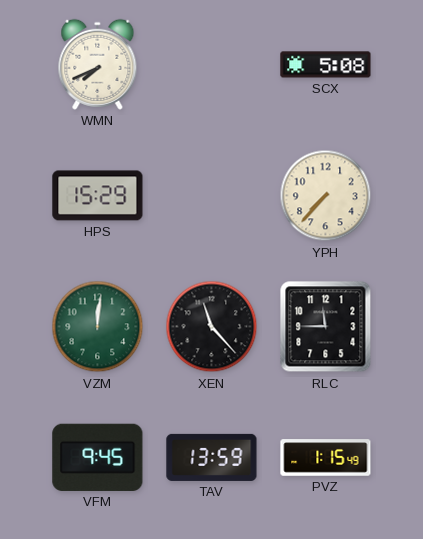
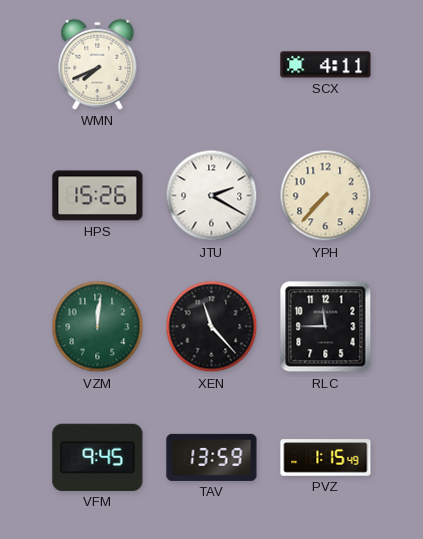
SCX: 5:08 -> 4:11 (326, 65)
HPS: 15:29 -> 15:26 (98, 196)
JTU: none -> 2:20 (212, 196)
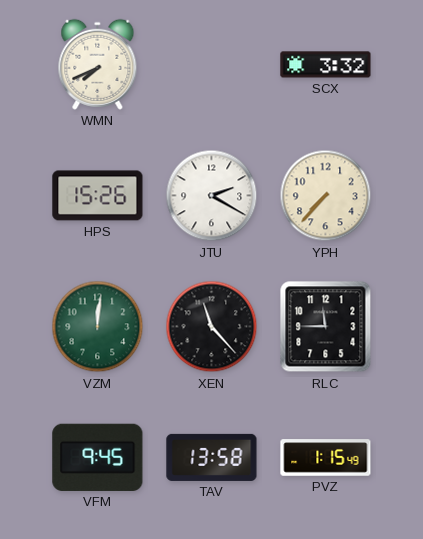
SCX: 4:11 -> 3:32 (326, 65)
TAV: 13:59 -> 13:58 (212, 457)
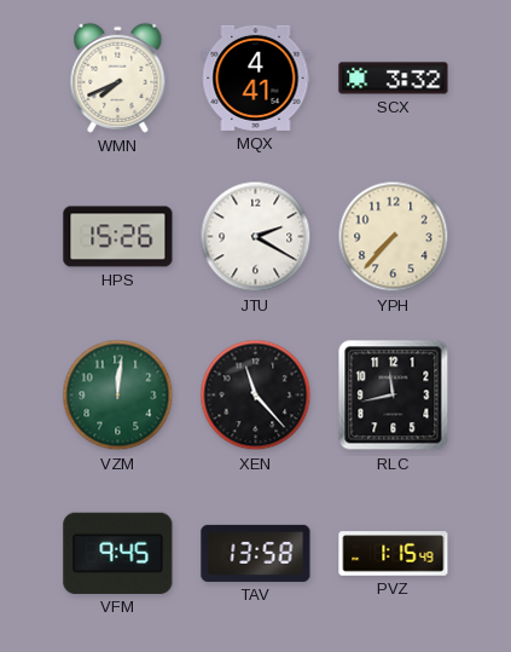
MQX: none -> 4:41 (256, 77)
RLC: 11:45 -> 11:43 (394, 396)
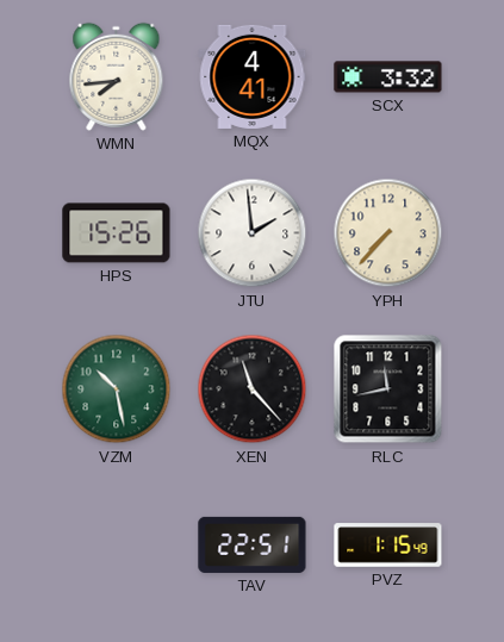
WMN: 7:41 -> 7:44 (117, 76)
JTU: 2:20 -> 1:59 (253, 233)
VZM: 12:01 -> 10:28 (117, 389)
VFM: 9:45 -> none (118, 553)
TAV: 13:58 -> 22:51 (253, 544)
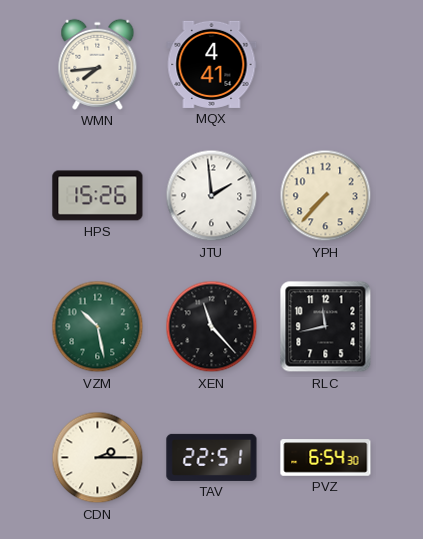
SCX: 3:32 -> none (388, 77)
CDN: none -> 2:15 (98, 458)
PVZ: 1:15 -> 6:54 (326, 458)
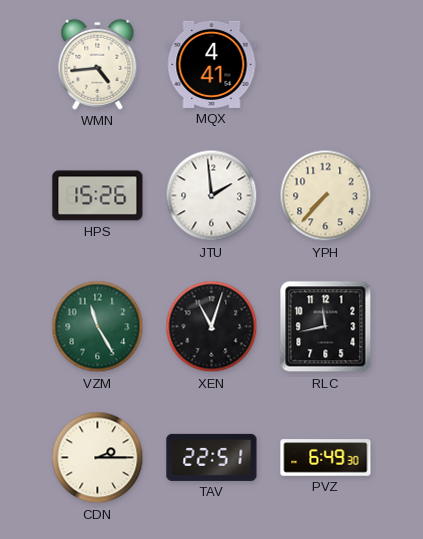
WMN: 7:44 -> 4:44 (98, 64)
VZM: 10:28 -> 11:25 (98, 327)
XEN: 11:23 -> 11:03 (212, 327)
PVZ: 6:54 -> 6:49 (326, 458)
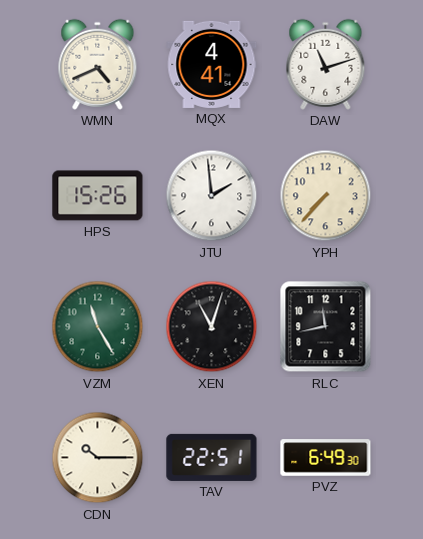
WMN: 4:44 -> 4:41 (98, 64)
DAW: none -> 11:12 (326, 64)
CDN: 2:15 -> 10:15 (98, 458)
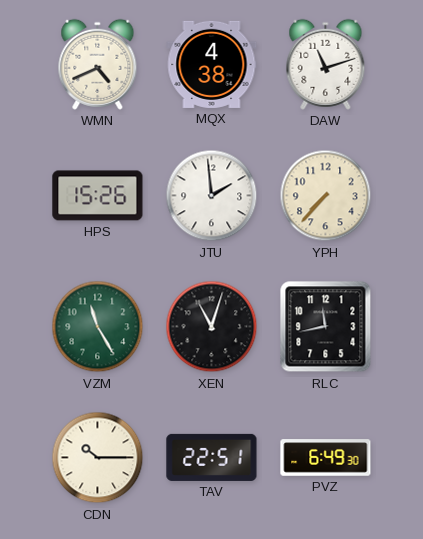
MQX: 4:41 -> 4:38 (212, 64)
